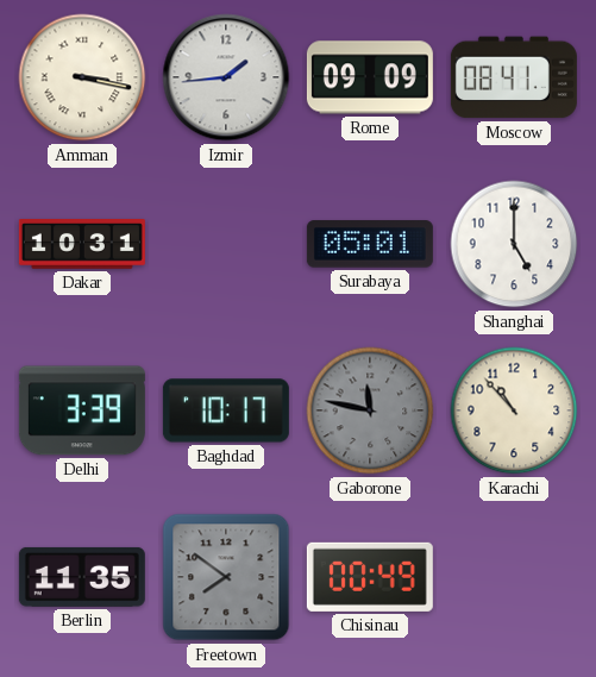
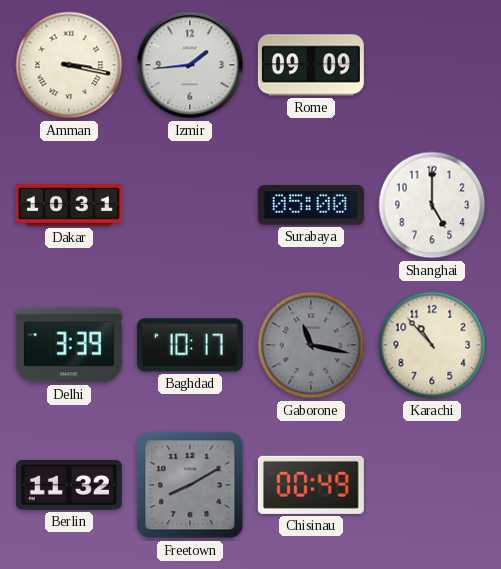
Moscow: 08:41 -> none (514, 77)
Surabaya: 05:01 -> 05:00 (311, 205)
Gaborone: 11:47 -> 11:17 (311, 345)
Berlin: 11:35 -> 11:32 (69, 485)
Freetown: 7:51 -> 8:10 (190, 485)
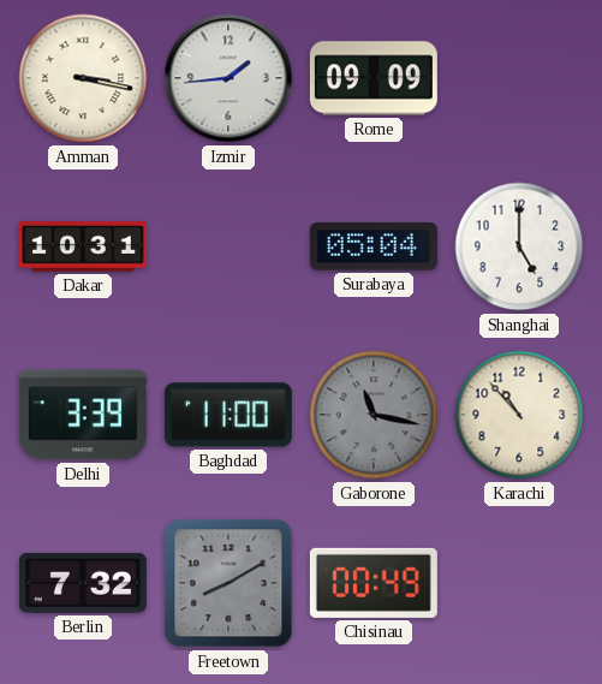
Surabaya: 05:00 -> 05:04 (374, 246)
Baghdad: 10:17 -> 11:00 (228, 415)
Berlin: 11:32 -> 7:32 (83, 583)
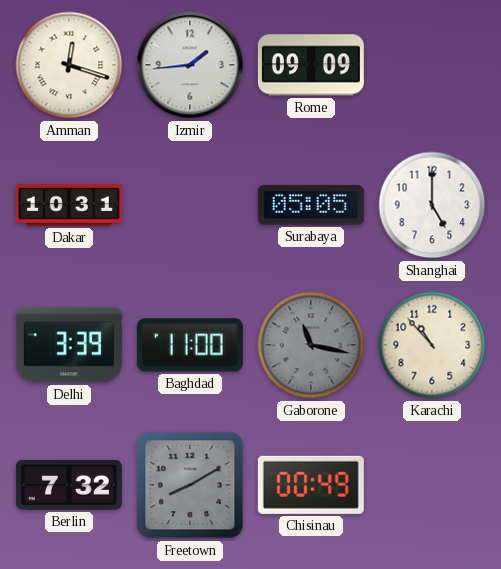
Amman: 3:17 -> 12:18 (69, 65)
Surabaya: 05:04 -> 05:05 (311, 205)
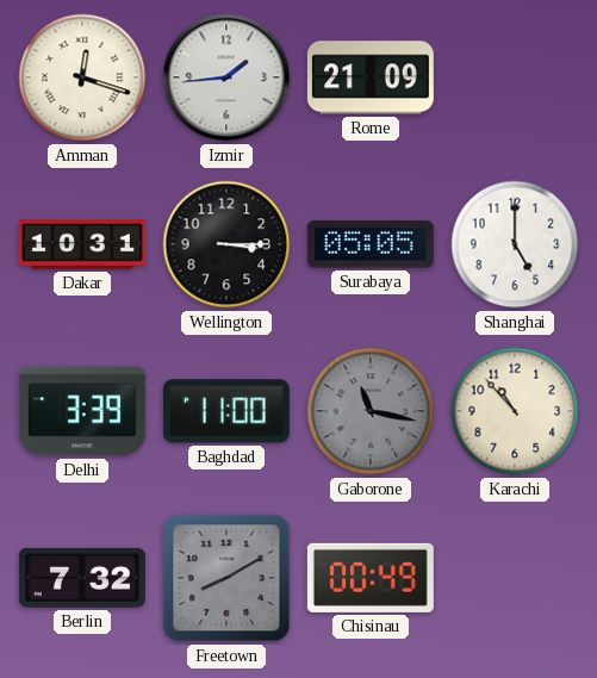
Rome: 09:09 -> 21:09 (371, 77)
Wellington: none -> 3:15 (226, 244)
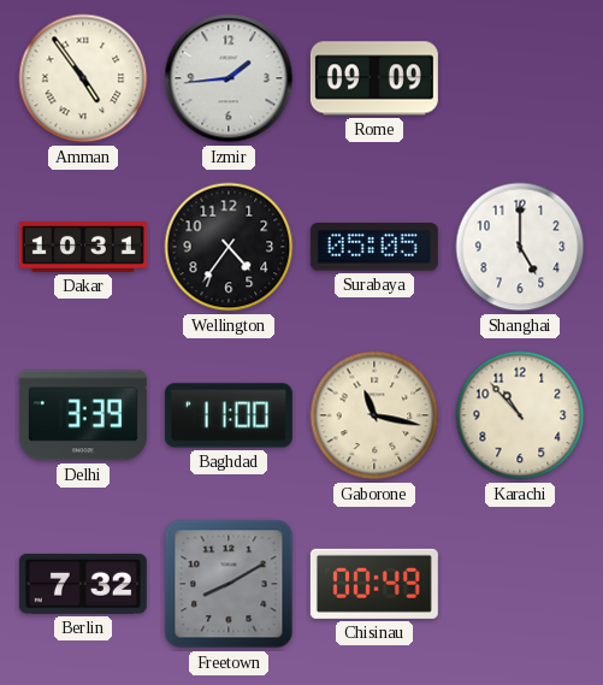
Amman: 12:18 -> 4:54 (83, 78)
Rome: 21:09 -> 09:09 (374, 78)
Wellington: 3:15 -> 4:36 (229, 247)
Gaborone dial: grey -> cream (374, 415)
